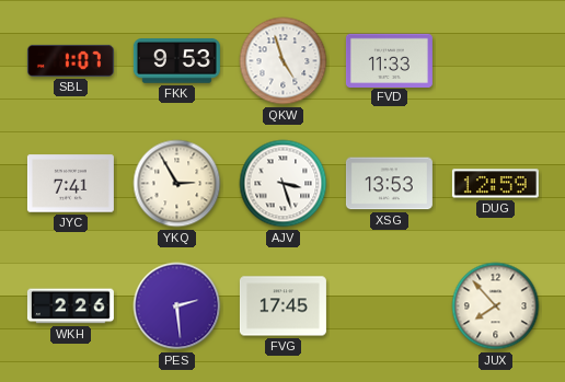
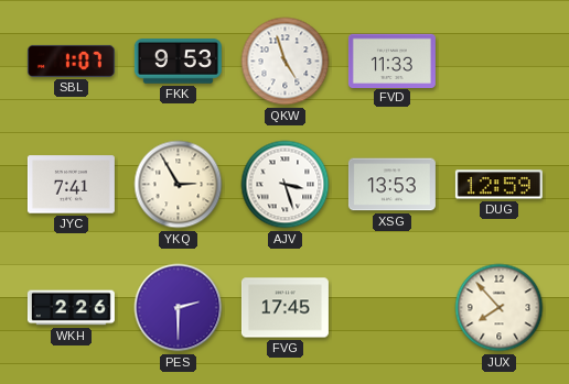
PES: 2:29 -> 2:30 (179, 308)
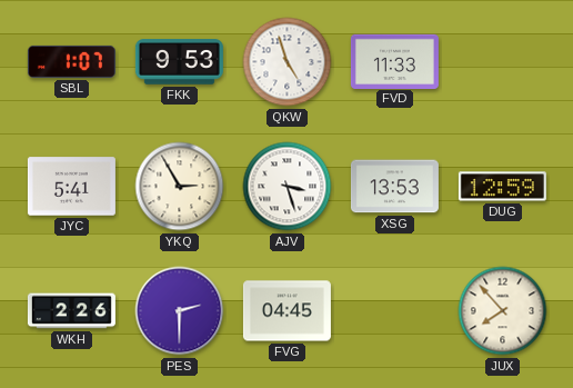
JYC: 7:41 -> 5:41 (71, 187)
FVG: 17:45 -> 04:45 (286, 311)
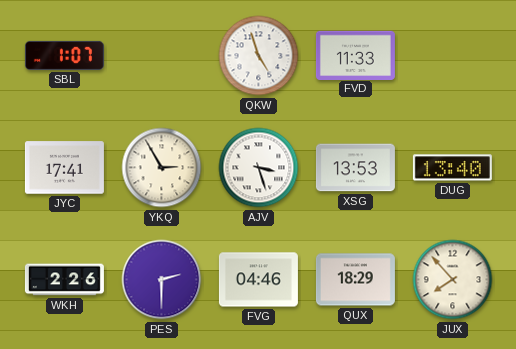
FKK: 9:53 -> none (179, 62)
JYC: 5:41 -> 17:41 (64, 168)
DUG: 12:59 -> 13:40 (452, 168)
FVG: 04:45 -> 04:46 (258, 280)
QUX: none -> 18:29 (355, 280)
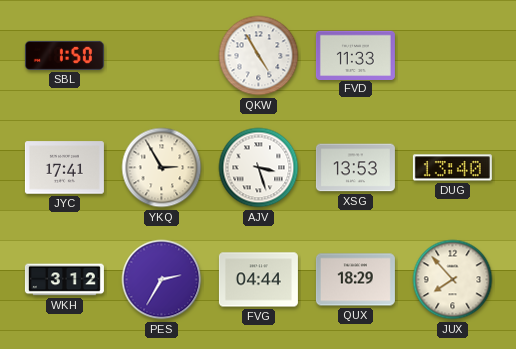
SBL: 1:07 -> 1:50 (64, 55)
QKW: 4:57 -> 4:55 (259, 56)
WKH: 2:26 -> 3:12 (64, 280)
PES: 2:30 -> 2:35 (162, 280)
FVG: 04:46 -> 04:44 (258, 280)
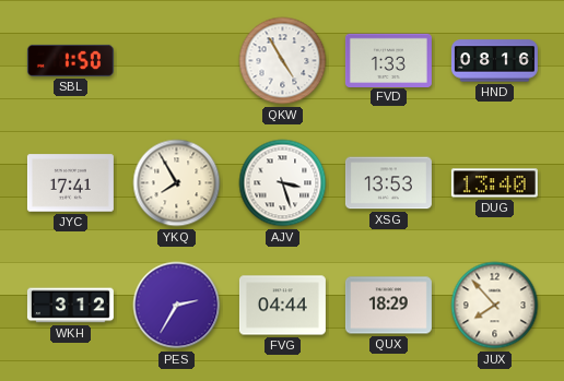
FVD: 11:33 -> 1:33 (388, 60)
HND: none -> 08:16 (494, 61)
YKQ: 2:55 -> 7:55 (177, 183)
